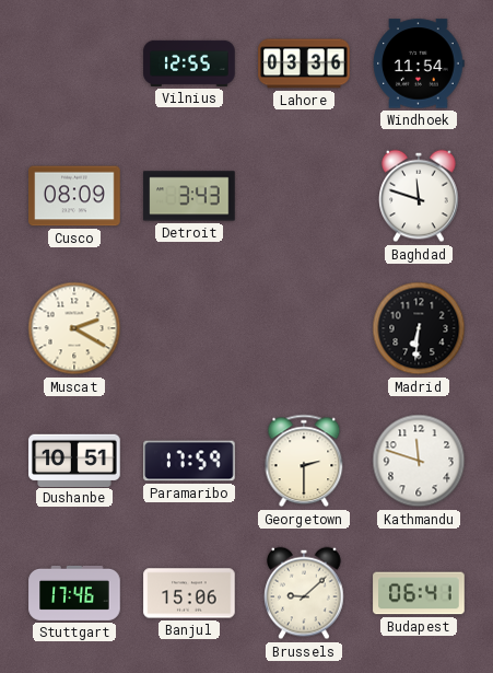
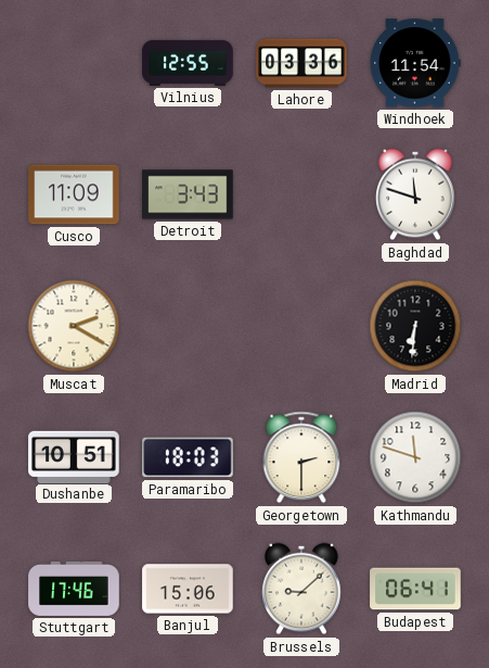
Cusco: 08:09 -> 11:09 (74, 194)
Paramaribo: 17:59 -> 18:03 (188, 457)
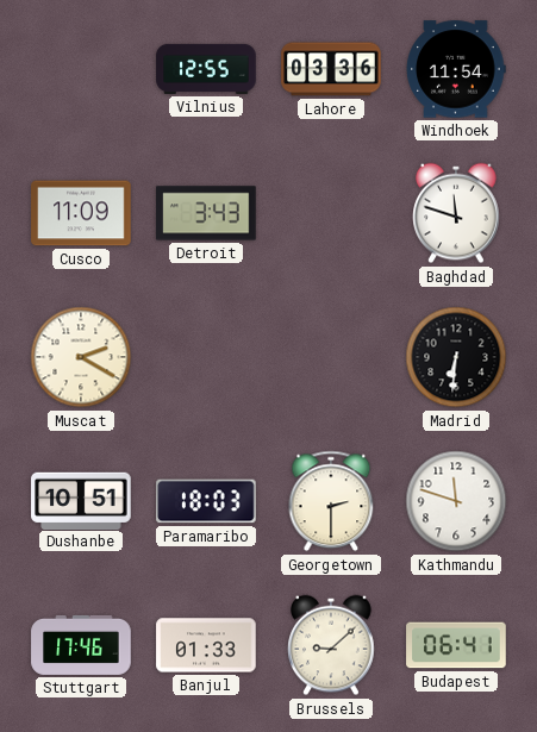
Banjul: 15:06 -> 01:33 (206, 645)
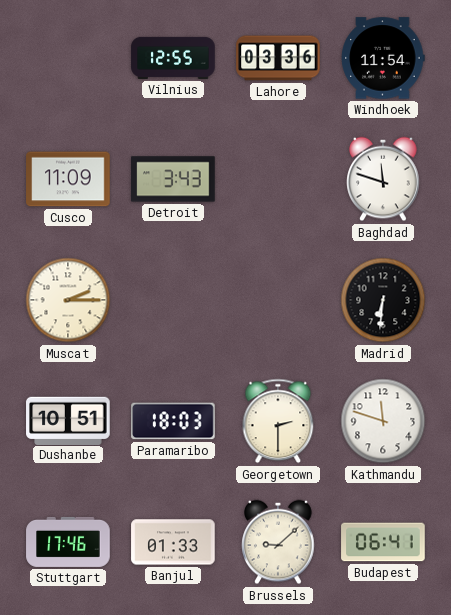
Muscat: 2:20 -> 2:15 (68, 300)
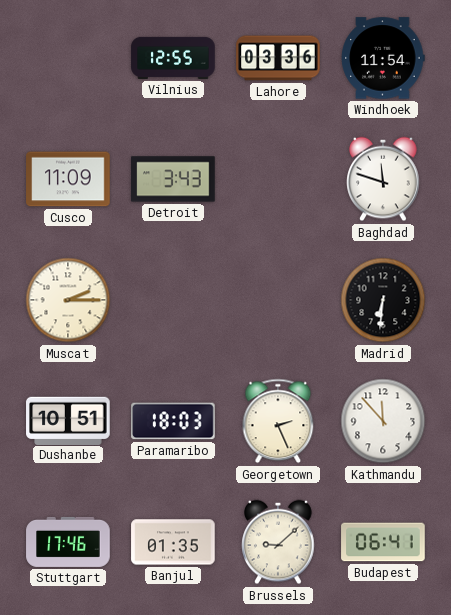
Georgetown: 2:30 -> 2:26 (278, 421)
Kathmandu: 11:48 -> 11:53 (383, 421)
Banjul: 01:33 -> 01:35 (173, 542)
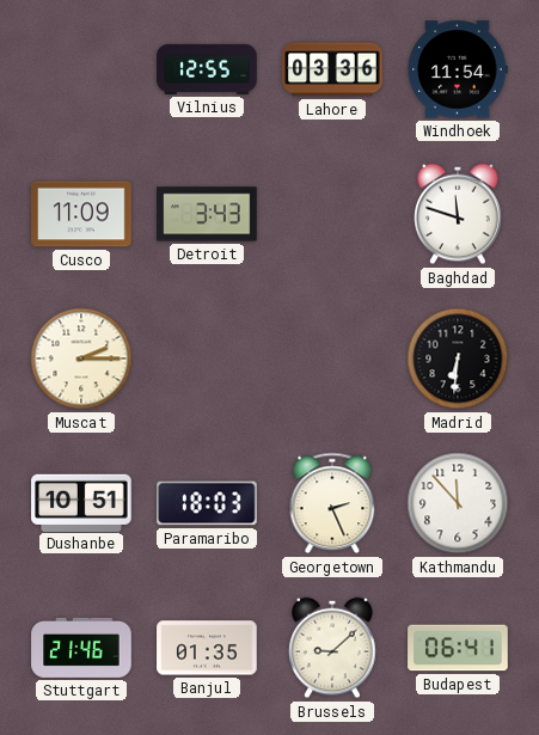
Stuttgart: 17:46 -> 21:46 (81, 648)
